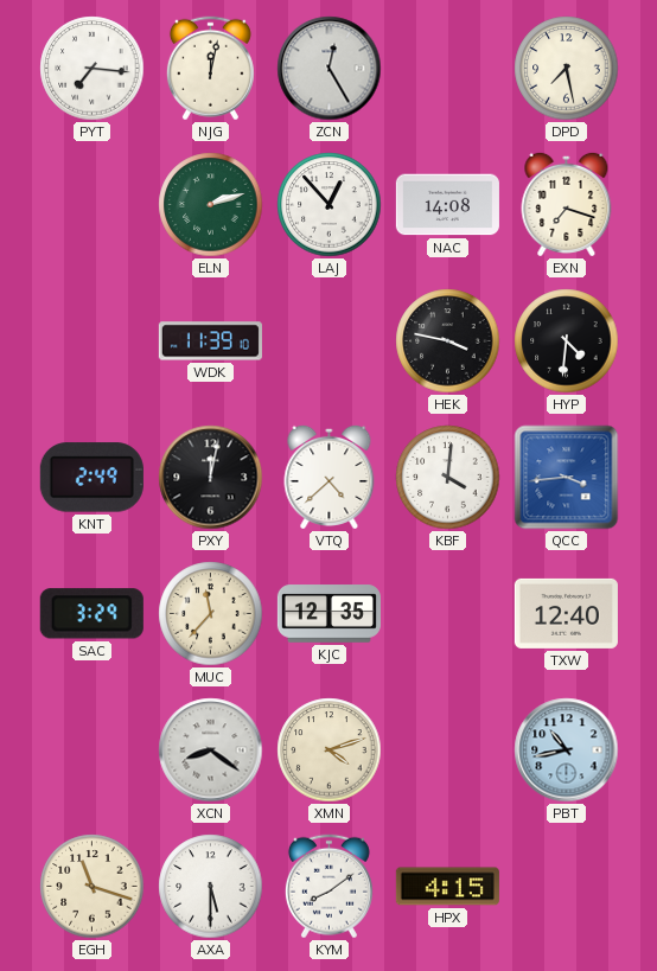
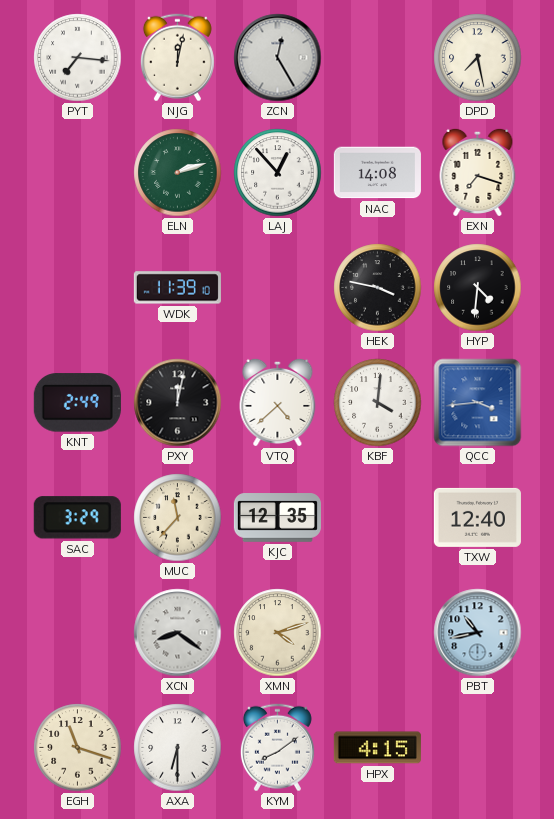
AXA: 5:30 -> 6:30 (178, 748)
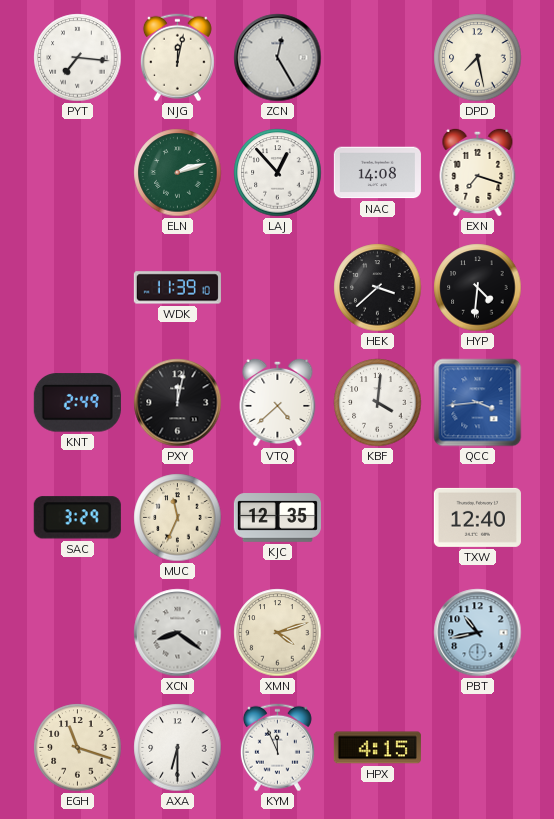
HEK: 3:47 -> 3:38 (378, 288)
MUC: 11:37 -> 11:34 (178, 518)
KYM: 8:09 -> 11:56 (277, 748)
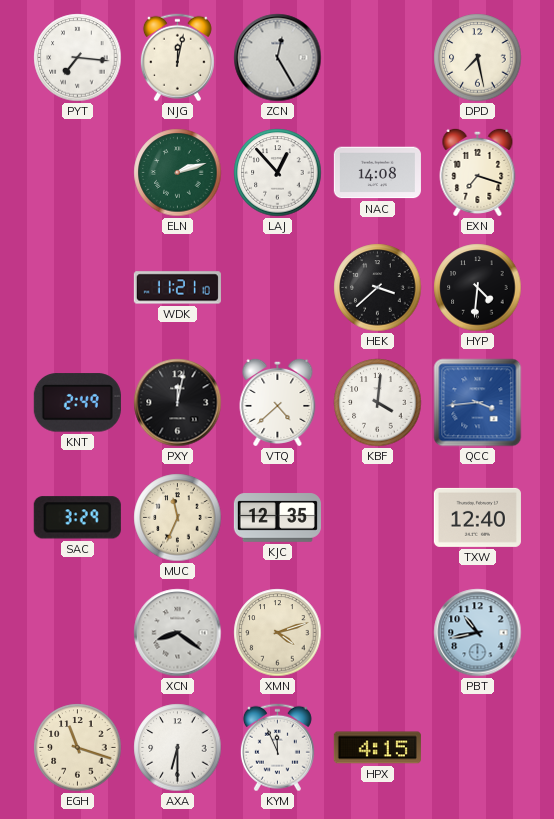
WDK: 11:39 -> 11:21 (177, 288)
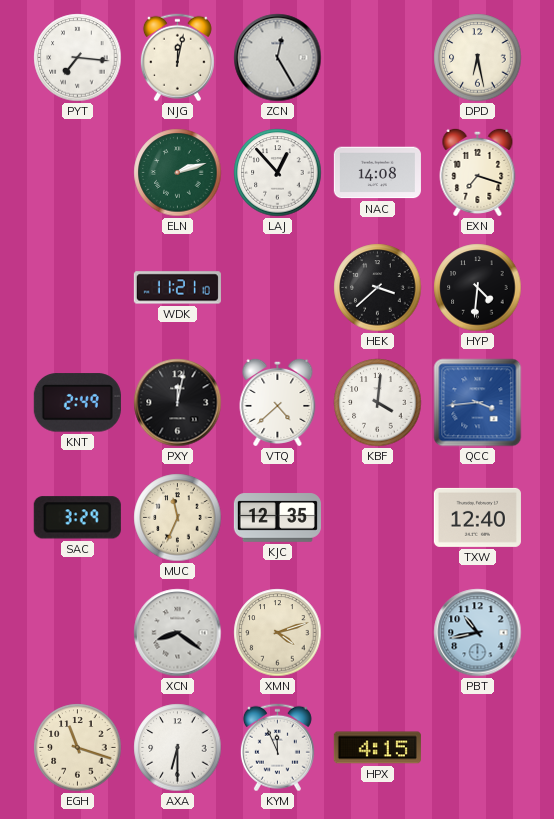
DPD: 7:28 -> 6:28 (478, 58)
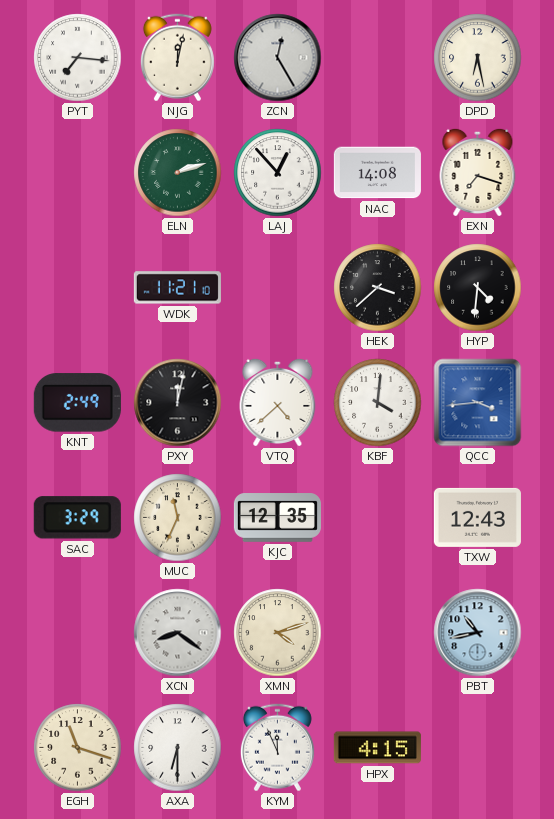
TXW: 12:40 -> 12:43 (477, 517)
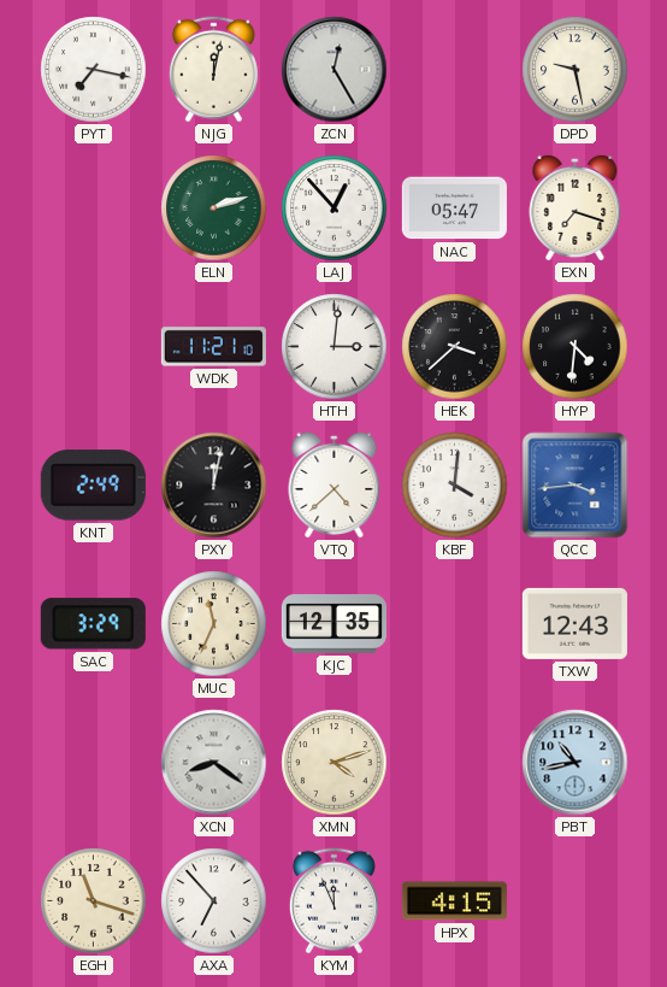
PYT: 7:16 -> 7:17 (94, 70)
DPD: 6:28 -> 9:28 (575, 70)
NAC: 14:08 -> 05:47 (454, 208)
HTH: none -> 3:01 (335, 347)
AXA: 6:30 -> 6:53 (214, 901)
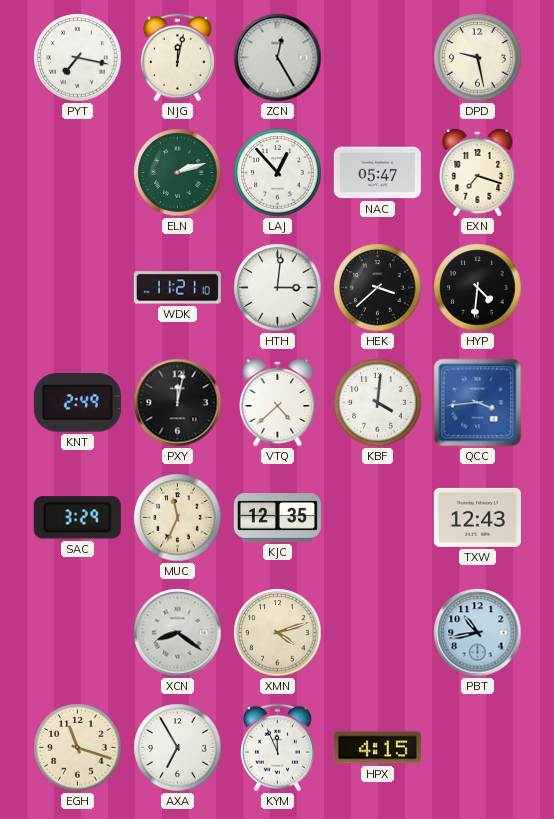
AXA: 6:53 -> 6:55 (178, 748)
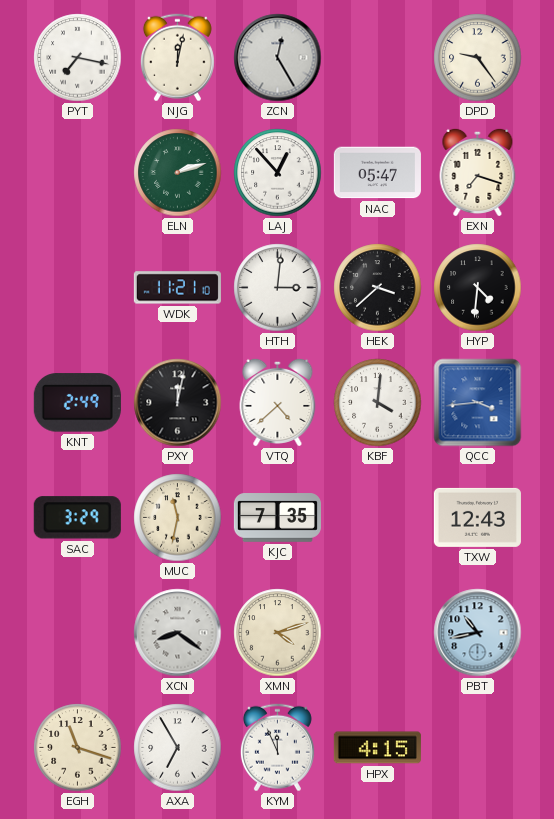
DPD: 9:28 -> 9:24 (478, 58)
MUC: 11:34 -> 11:32 (178, 518)
KJC: 12:35 -> 7:35 (277, 518)
